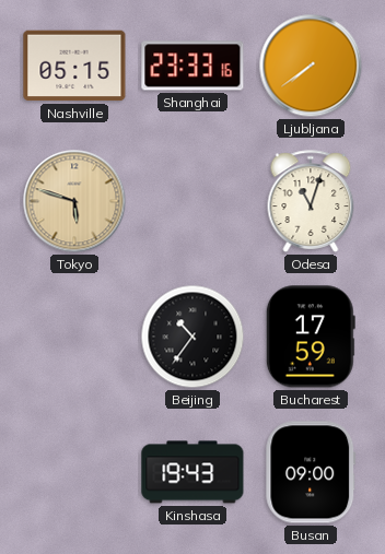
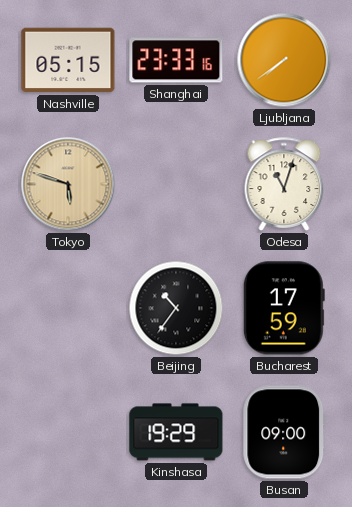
Kinshasa: 19:43 -> 19:29 (176, 432)
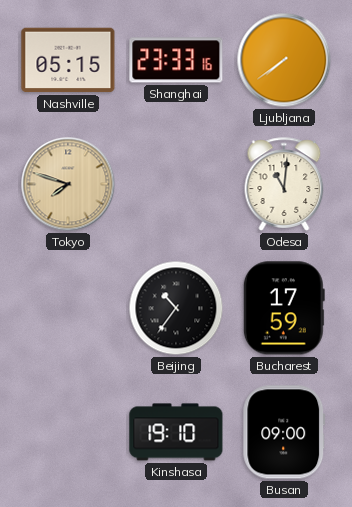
Tokyo: 5:48 -> 7:48 (68, 184)
Odesa: 11:03 -> 11:01 (284, 184)
Kinshasa: 19:29 -> 19:10 (176, 432)
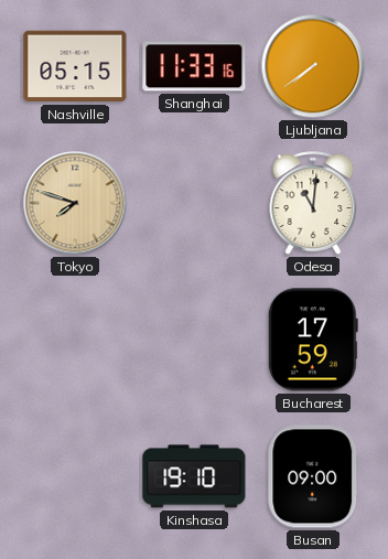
Shanghai: 23:33 -> 11:33 (194, 66)
Beijing: 10:36 -> none (176, 308)
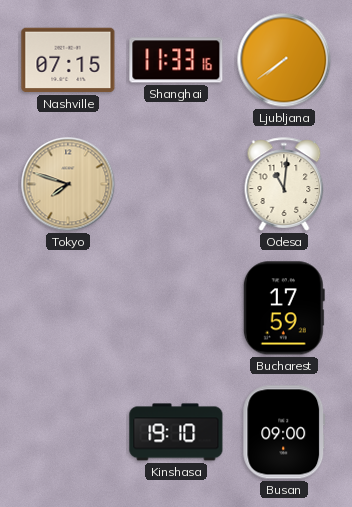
Nashville: 05:15 -> 07:15 (68, 60)
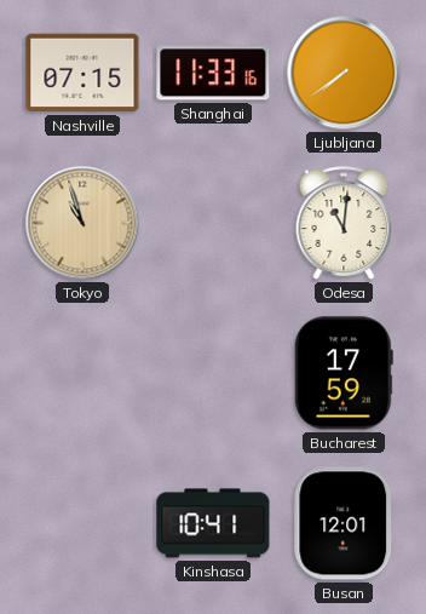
Tokyo: 7:48 -> 10:57 (82, 223)
Kinshasa: 19:10 -> 10:41 (213, 523)
Busan: 09:00 -> 12:01 (344, 523)
